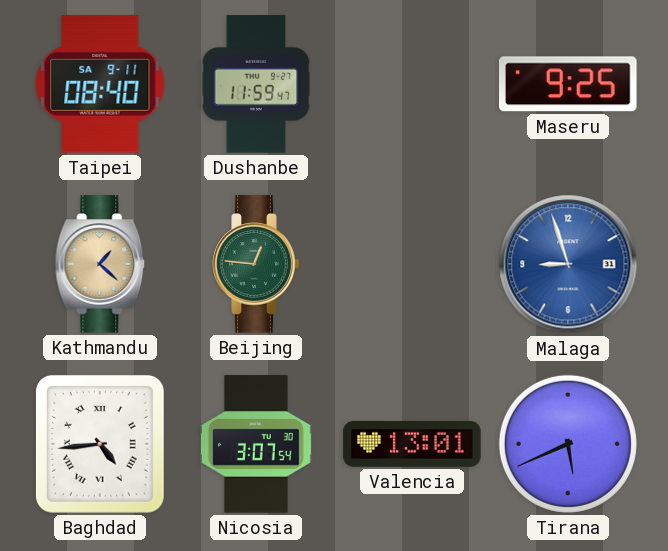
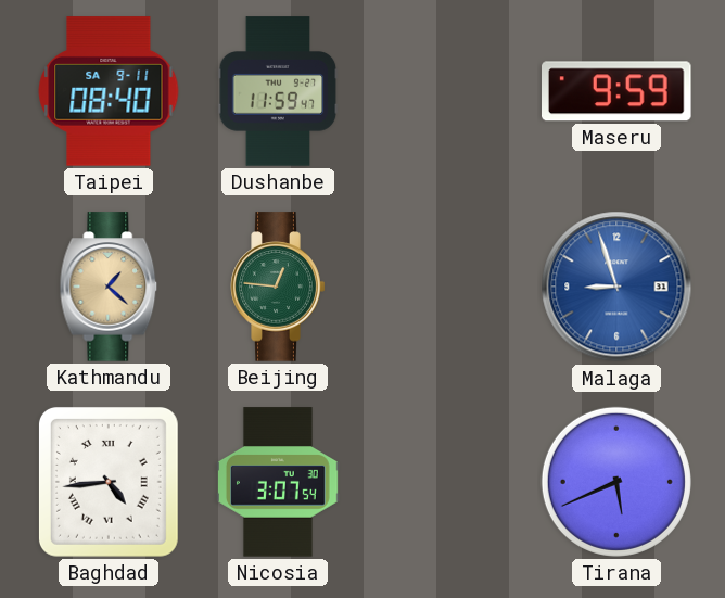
Maseru: 9:25 -> 9:59 (618, 91)
Valencia: 13:01 -> none (412, 445)
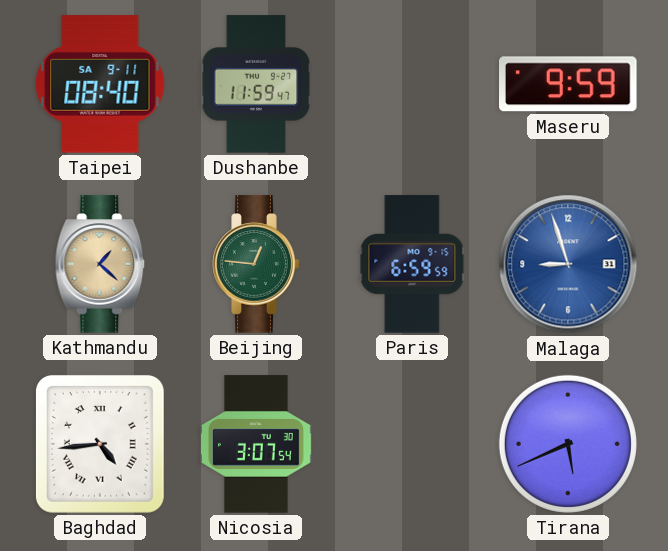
Paris: none -> 6:59 (412, 264)
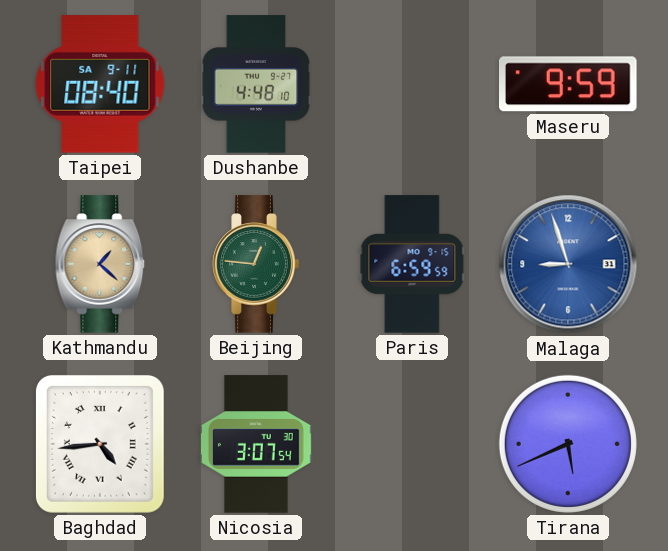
Dushanbe: 11:59 -> 4:48 (256, 84)
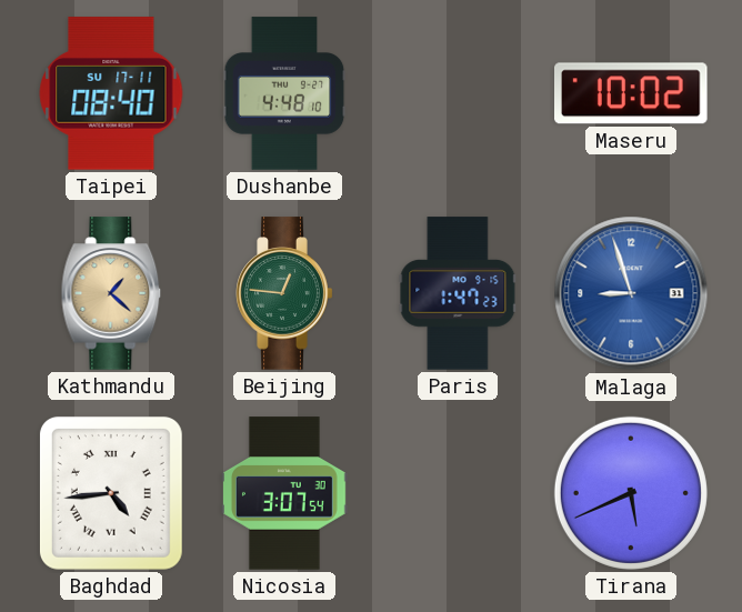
Taipei date: SA 9-11 -> SU 17-11 (111, 93)
Maseru: 9:59 -> 10:02 (632, 93)
Paris: 6:59 -> 1:47 (458, 293)
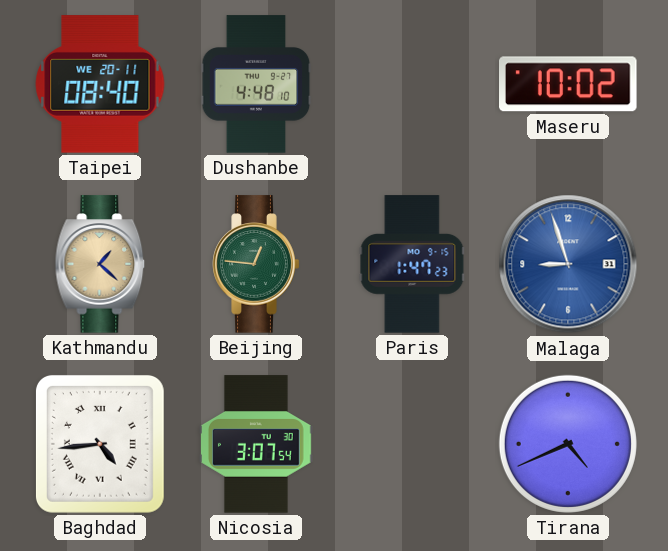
Taipei date: SU 17-11 -> WE 20-11 (100, 84)
Tirana: 5:41 -> 4:41 (568, 444)
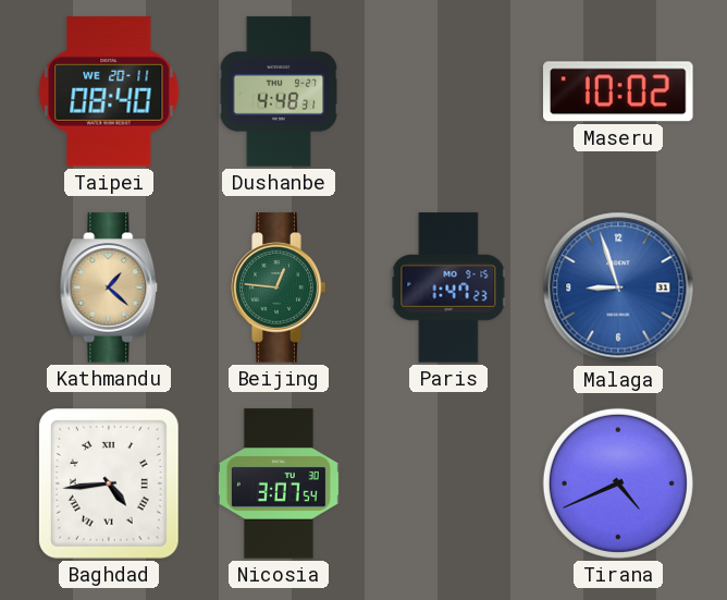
Dushanbe: 4:48:10 -> 4:48:31 (279, 91)
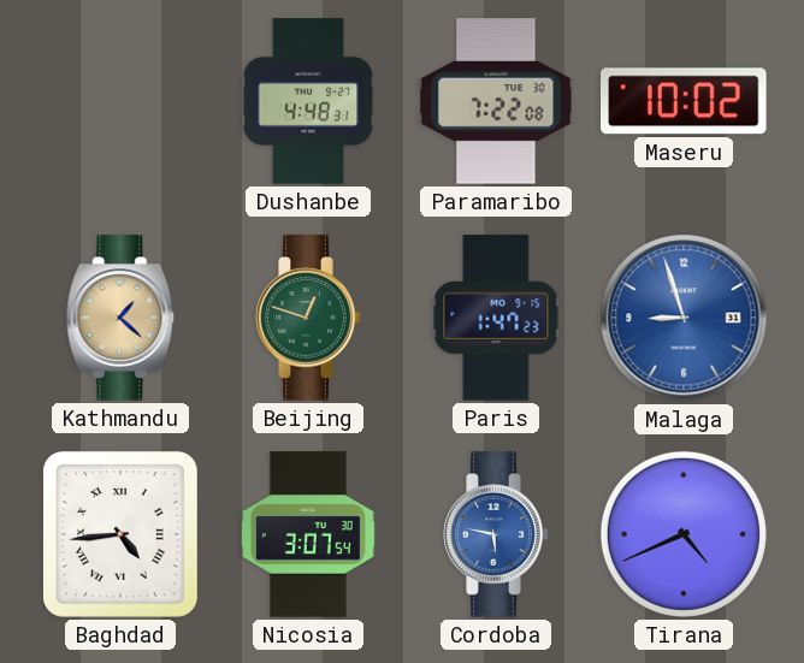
Taipei: 08:40 -> none (109, 91)
Paramaribo: none -> 7:22 (496, 101)
Beijing: 12:46 -> 12:48 (308, 318)
Cordoba: none -> 5:47 (496, 534)
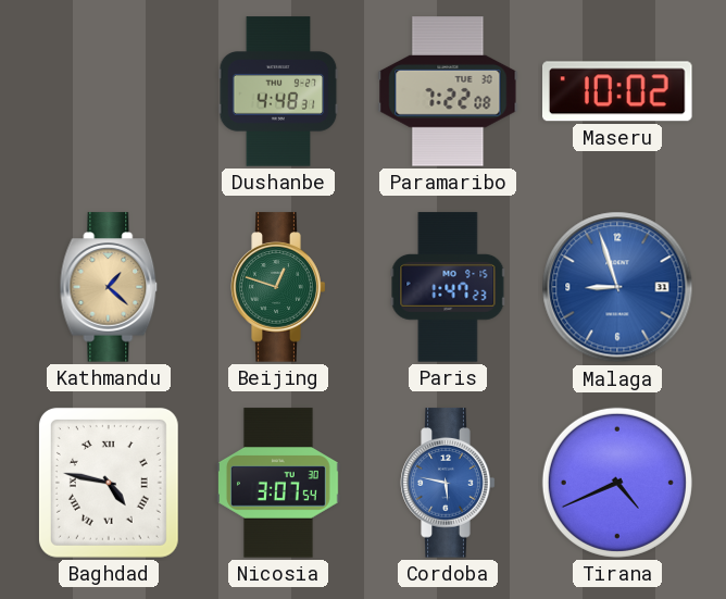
Baghdad: 4:44 -> 4:47 (109, 483)
